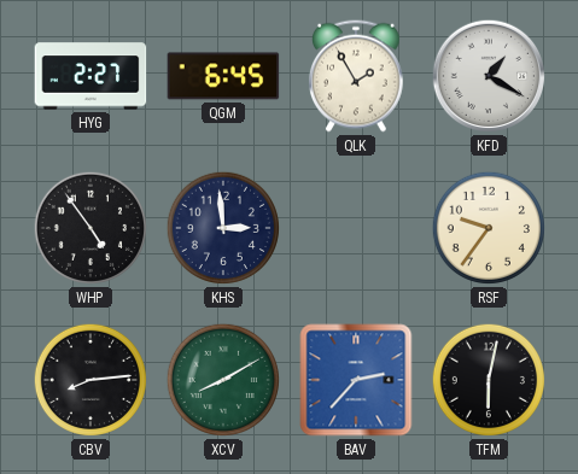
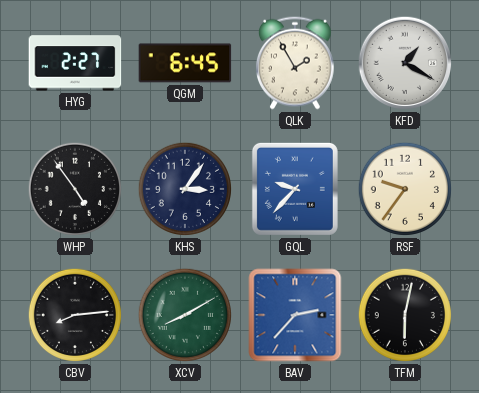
KHS: 2:59 -> 3:06 (185, 189)
GQL: none -> 9:37 (295, 189)
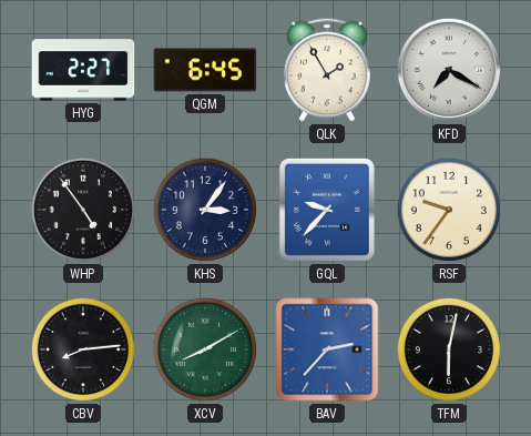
KFD: 1:20 -> 7:20 (449, 70)
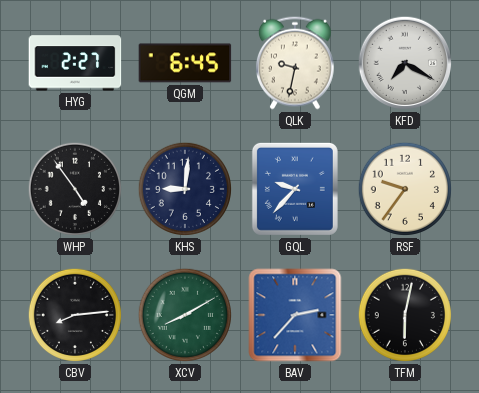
QLK: 1:55 -> 9:32 (295, 63)
KHS: 3:06 -> 9:01 (185, 189)
